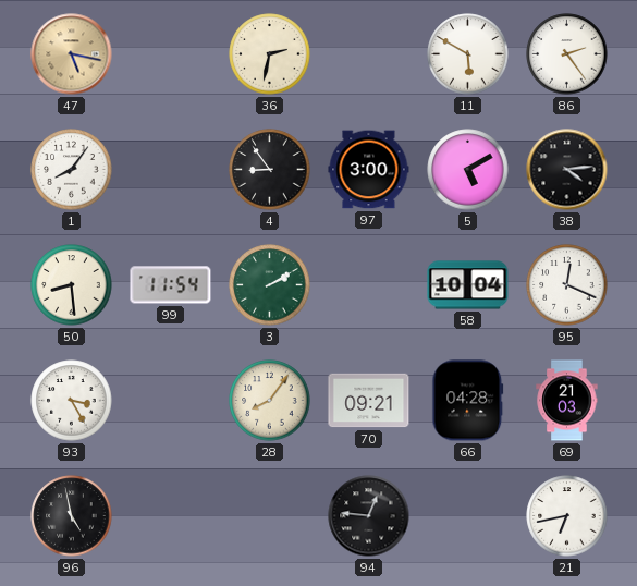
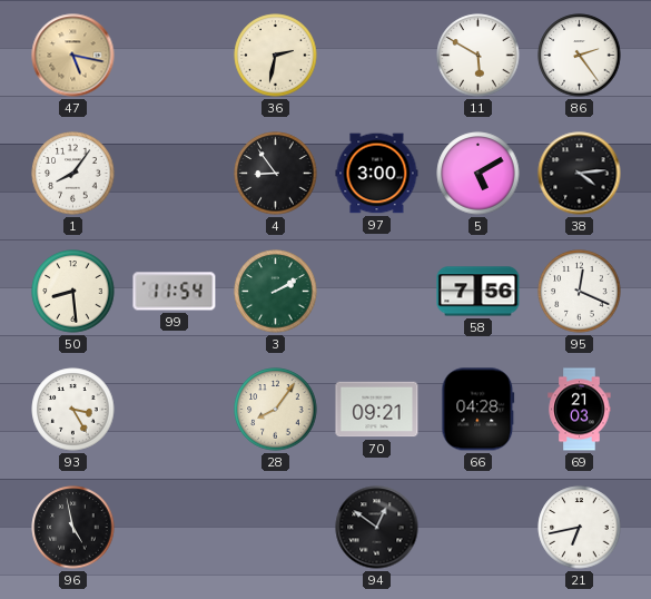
58: 10:04 -> 7:56 (479, 292)
94: 12:46 -> 12:51 (377, 528)
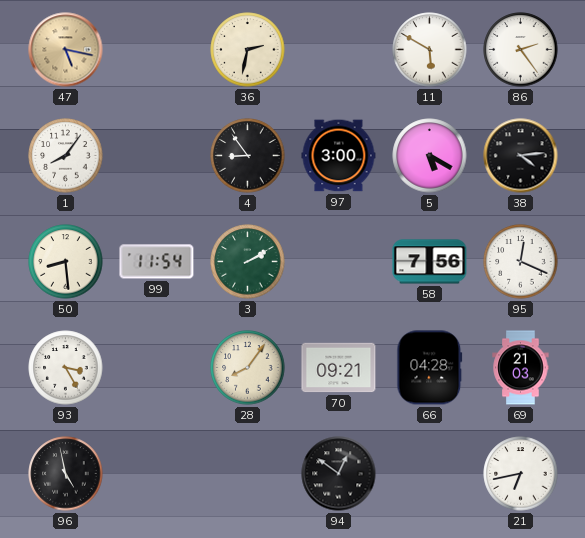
5: 5:10 -> 5:20 (430, 156)
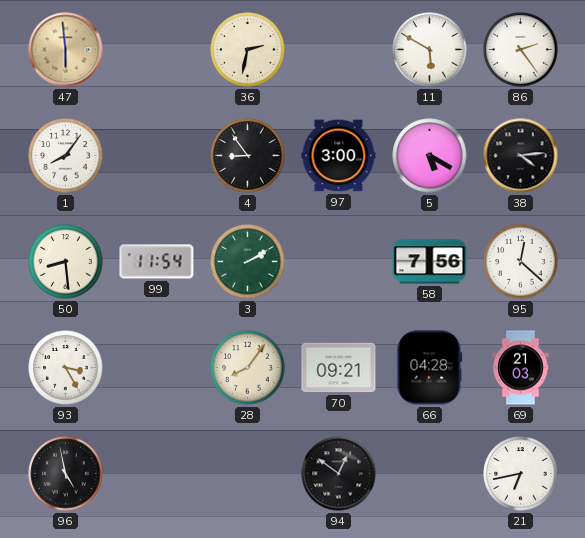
47: 5:17 -> 5:59 (66, 50)
95: 12:19 -> 12:22 (521, 262)
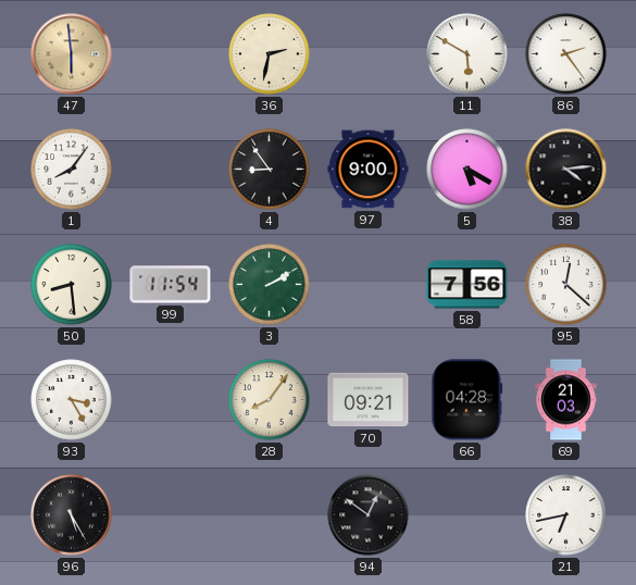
97: 3:00 -> 9:00 (369, 170)
96: 4:58 -> 5:25 (72, 515)
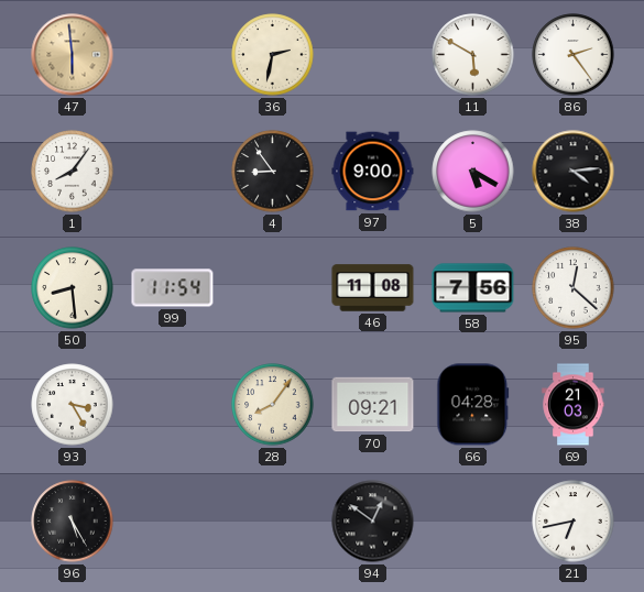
3: 2:10 -> none (270, 285)
46: none -> 11:08 (373, 288)
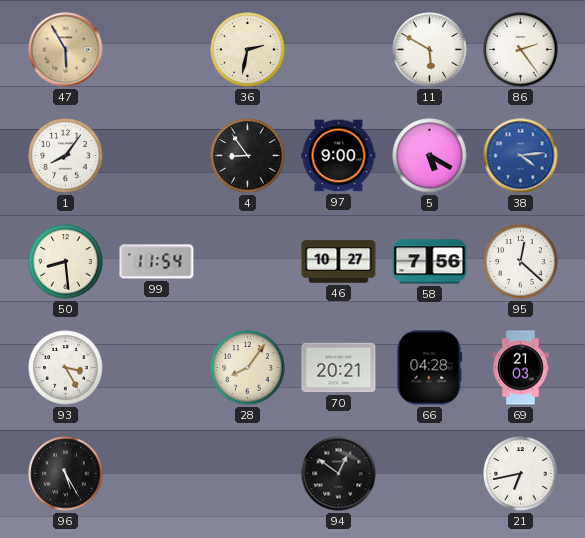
47: 5:59 -> 5:55 (66, 50)
38 dial: black -> blue (521, 156)
46: 11:08 -> 10:27 (339, 262)
70: 09:21 -> 20:21 (339, 368)
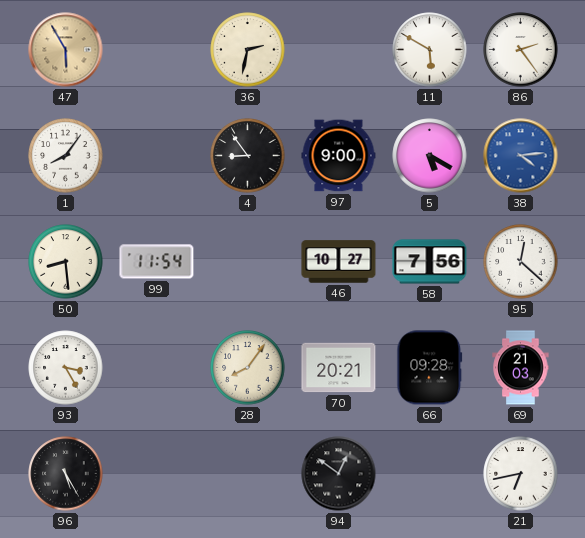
66: 04:28 -> 09:28 (430, 368)
